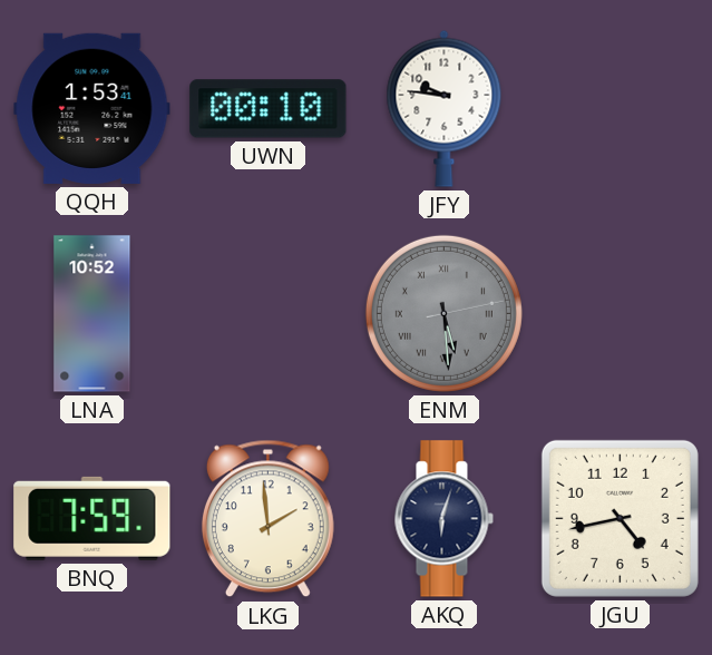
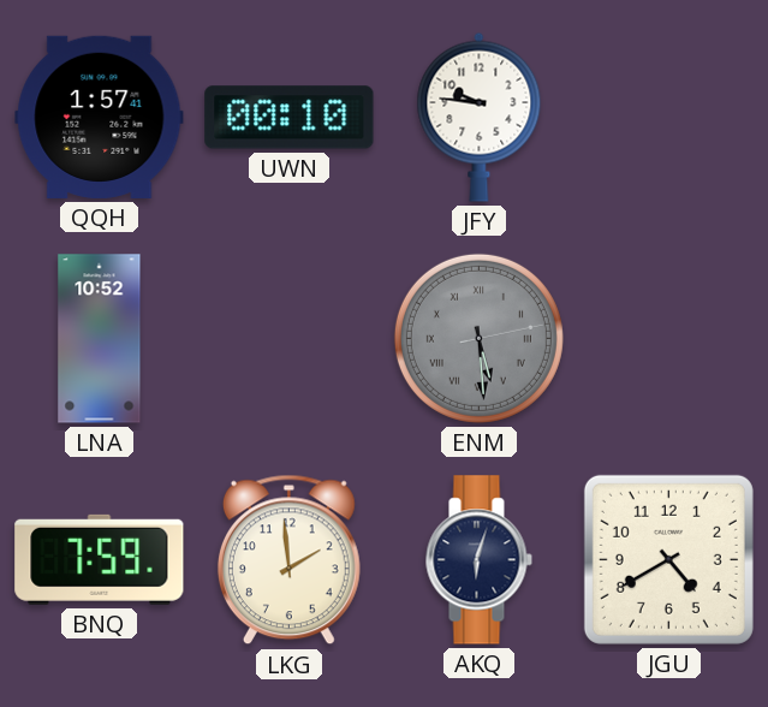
QQH: 1:53 -> 1:57 (100, 117)
JGU: 4:43 -> 4:40 (668, 559)
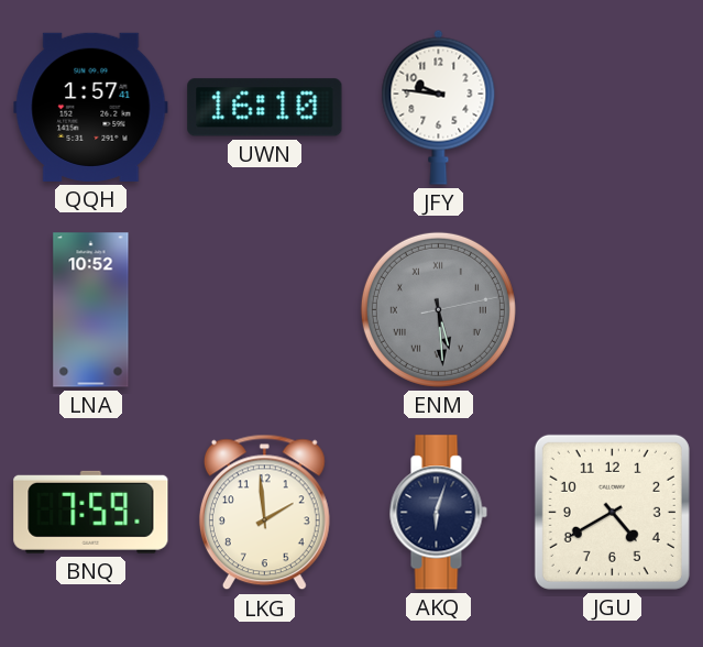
UWN: 00:10 -> 16:10 (265, 108)
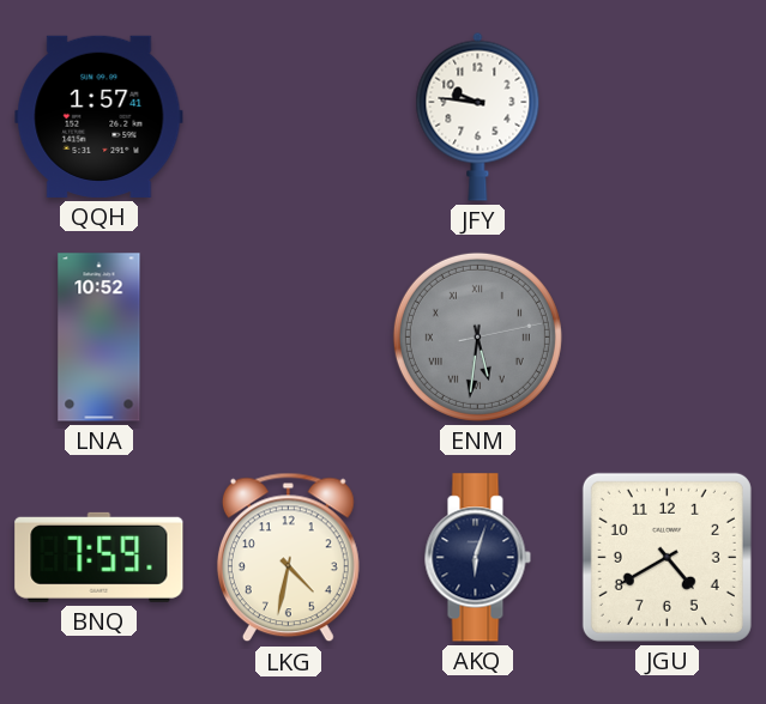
UWN: 16:10 -> none (265, 108)
ENM: 5:29 -> 5:31 (477, 336)
LKG: 1:59 -> 4:32 (288, 558)
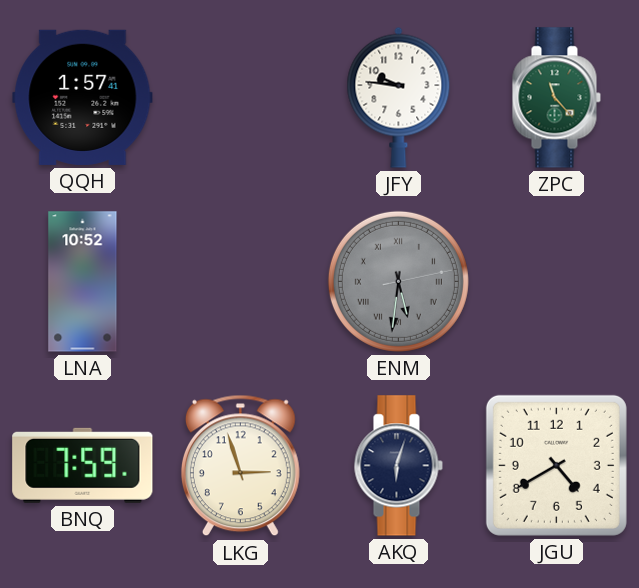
ZPC: none -> 11:23 (556, 98)
LKG: 4:32 -> 2:57 (240, 466)
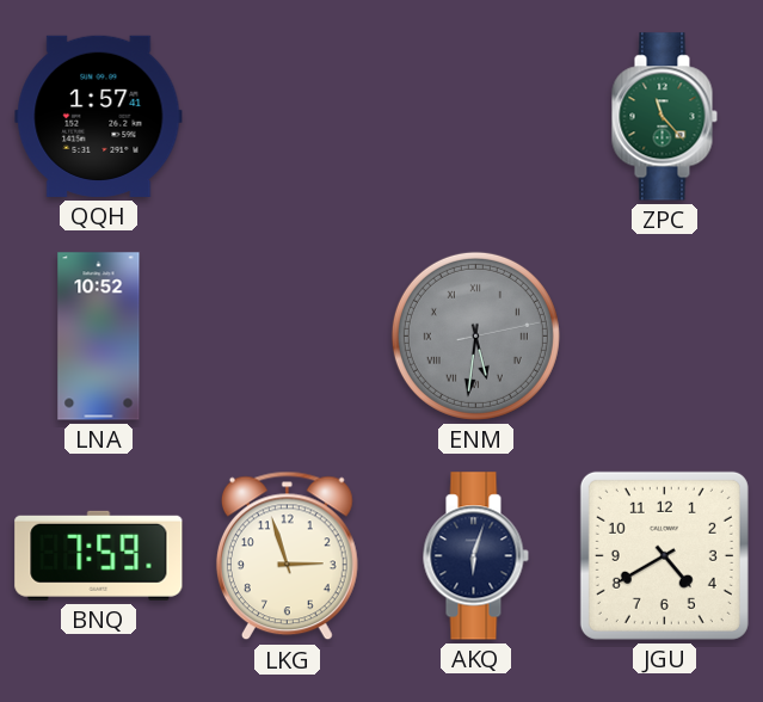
JFY: 9:46 -> none (399, 97)
